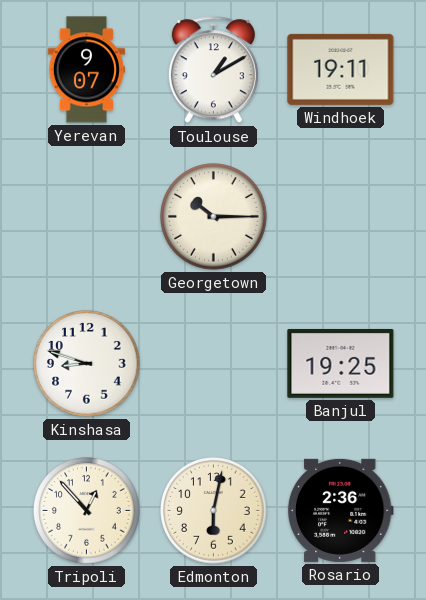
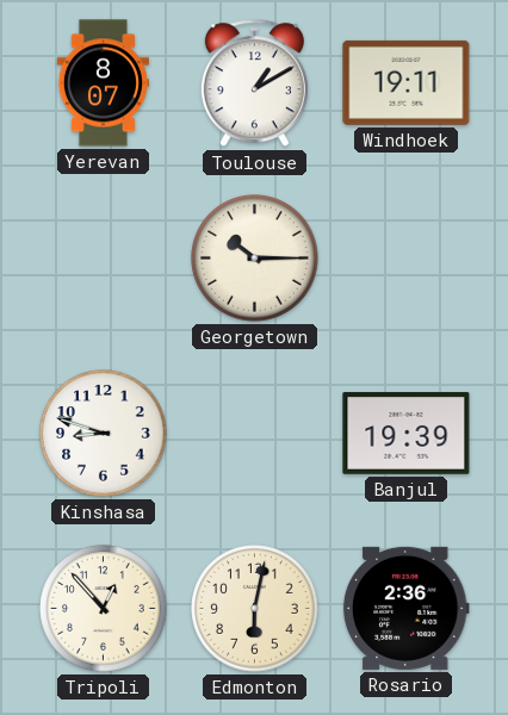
Yerevan: 9:07 -> 8:07 (103, 83)
Banjul: 19:25 -> 19:39 (407, 433)
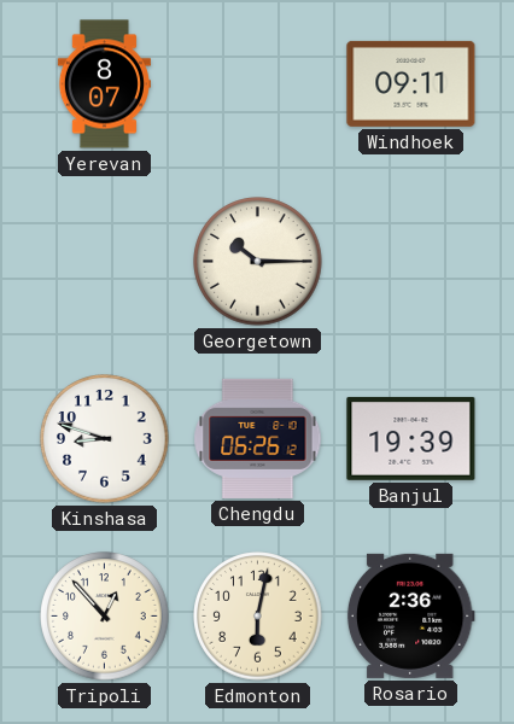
Toulouse: 1:10 -> none (254, 83)
Windhoek: 19:11 -> 09:11 (411, 83)
Chengdu: none -> 06:26 (258, 438)
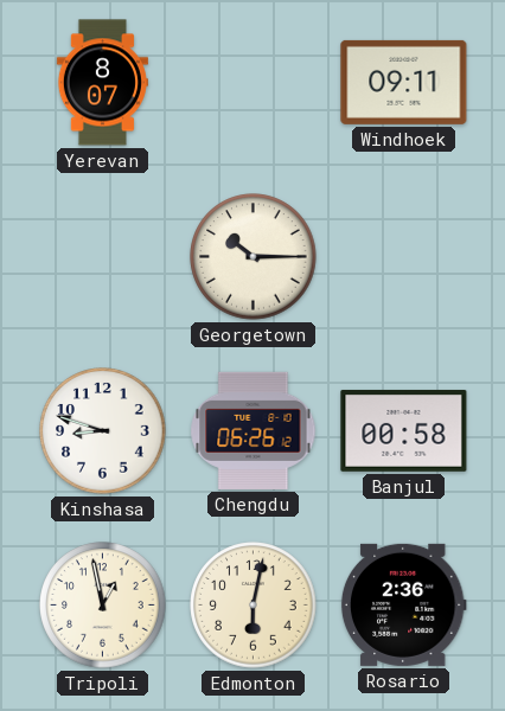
Banjul: 19:39 -> 00:58 (404, 430)
Tripoli: 12:53 -> 12:58 (103, 606)
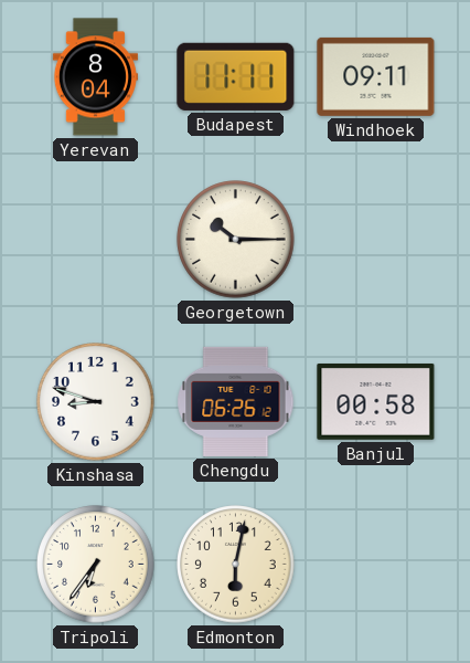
Yerevan: 8:07 -> 8:04 (95, 77)
Budapest: none -> 11:11 (236, 76)
Tripoli: 12:58 -> 6:36 (96, 565)
Rosario: 2:36 -> none (403, 604)
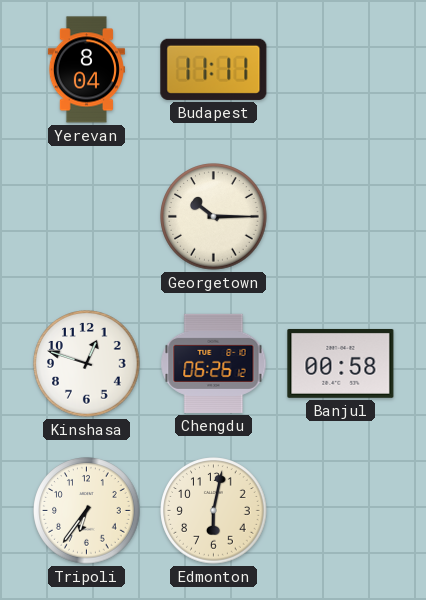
Windhoek: 09:11 -> none (376, 76)
Kinshasa: 8:48 -> 12:48 (87, 364)
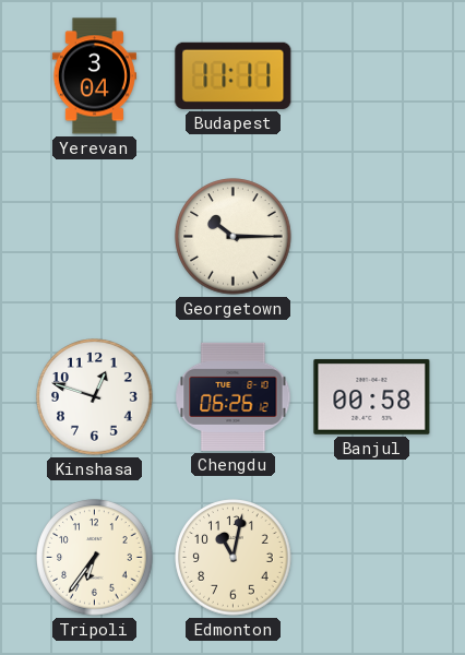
Yerevan: 8:04 -> 3:04 (94, 76)
Edmonton: 6:02 -> 11:02 (234, 558)
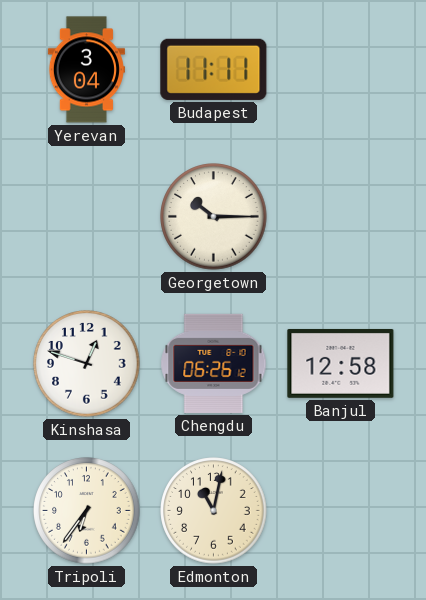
Banjul: 00:58 -> 12:58 (341, 363)
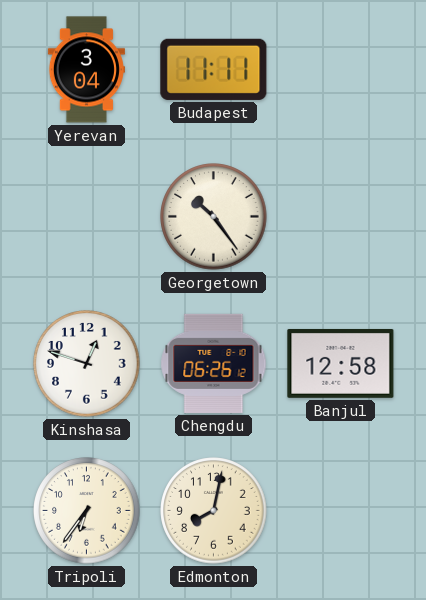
Georgetown: 10:15 -> 10:24 (214, 217)
Edmonton: 11:02 -> 8:02 (214, 511)
